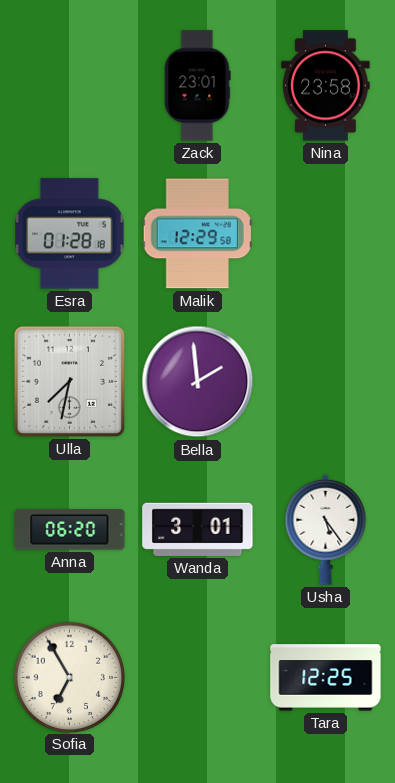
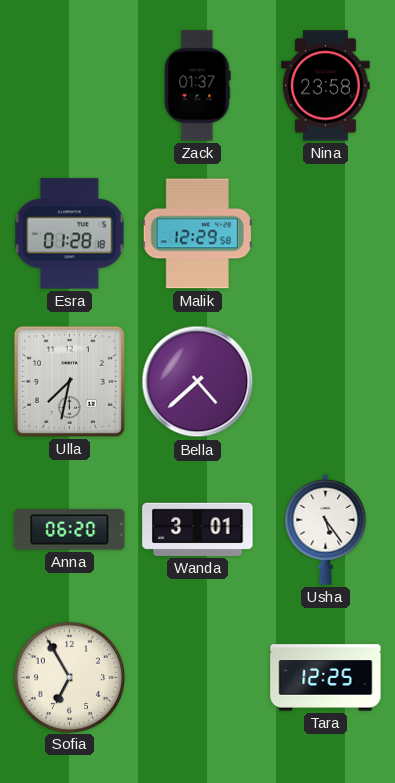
Zack: 23:01 -> 01:37 (197, 86)
Bella: 1:59 -> 4:38 (198, 382)
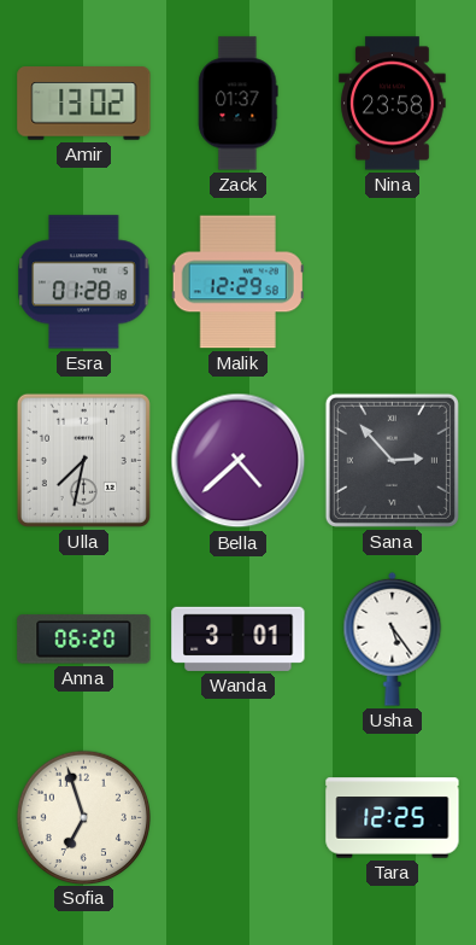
Amir: none -> 13:02 (84, 104)
Sana: none -> 2:53 (392, 460)
Sofia: 6:55 -> 6:57 (83, 817)
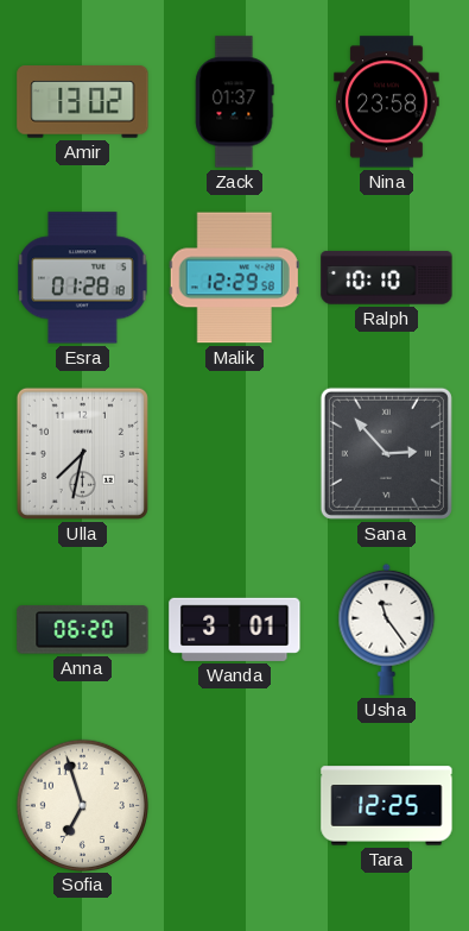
Ralph: none -> 10:10 (387, 278)
Bella: 4:38 -> none (239, 461)
Usha: 5:24 -> 11:24 (387, 629)
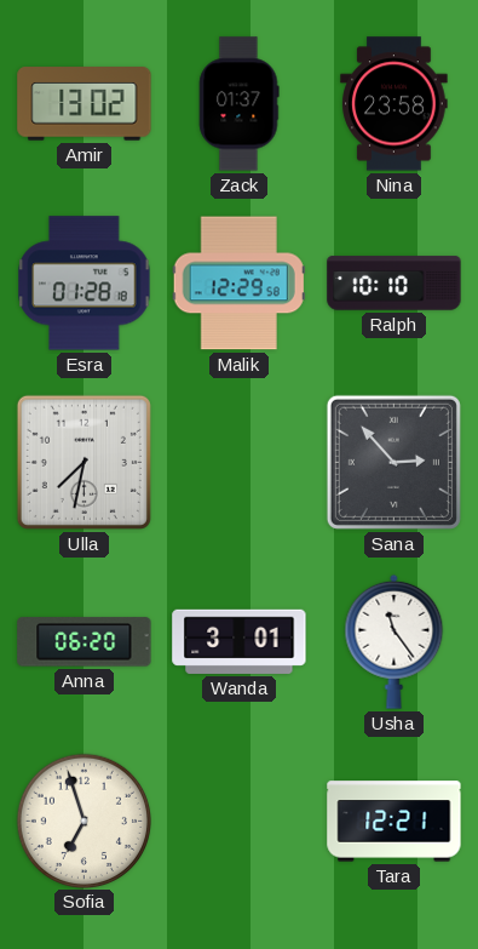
Tara: 12:25 -> 12:21 (395, 822)
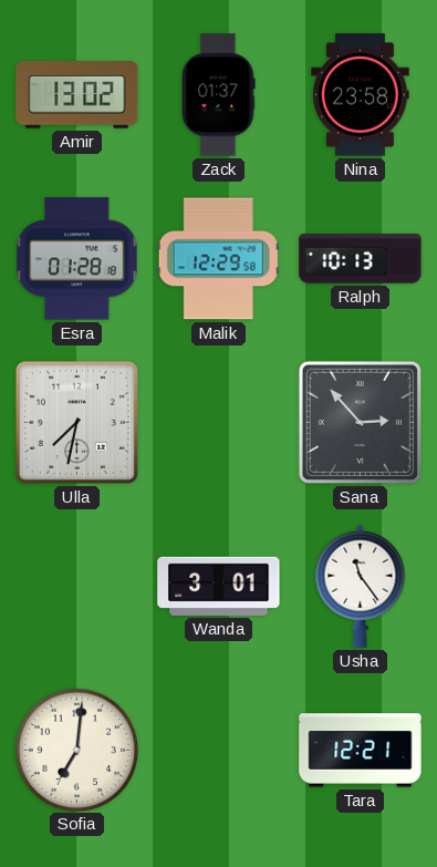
Ralph: 10:10 -> 10:13 (361, 259)
Anna: 06:20 -> none (85, 642)
Sofia: 6:57 -> 7:01 (76, 750)
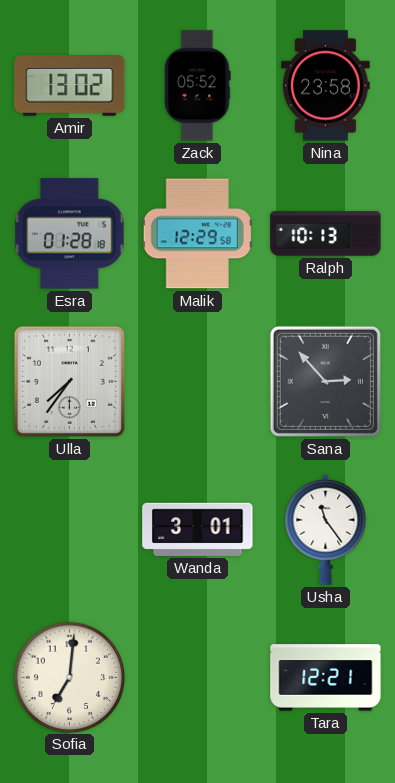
Zack: 01:37 -> 05:52 (197, 86)
Ulla: 7:32 -> 7:36 (69, 381)
